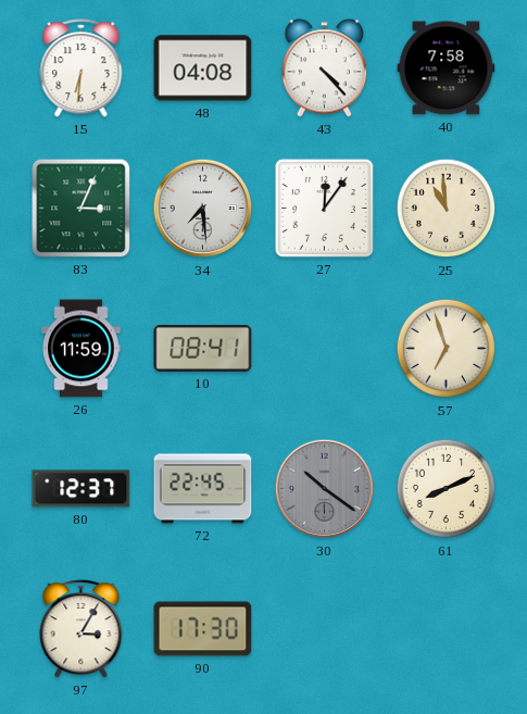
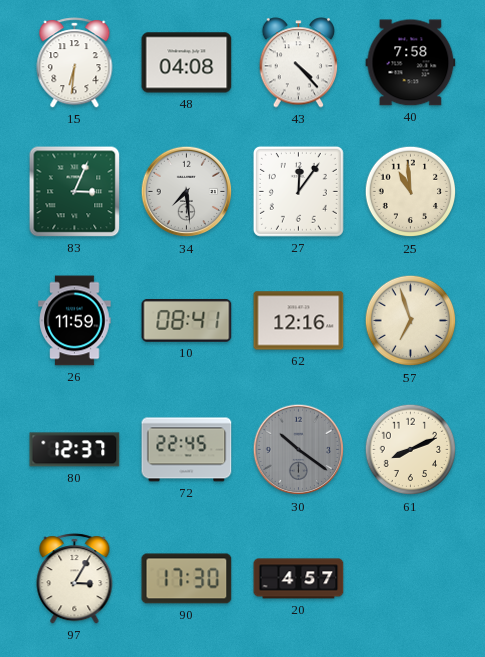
62: none -> 12:16 (299, 321)
20: none -> 4:57 (299, 579)
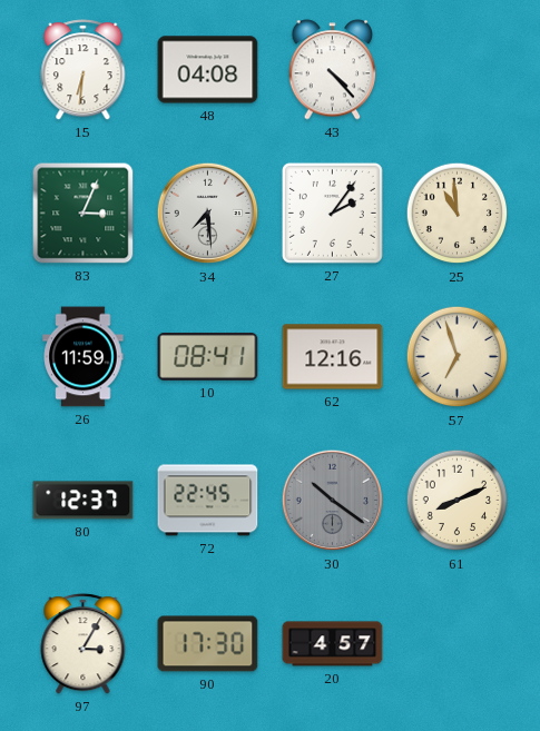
40: 7:58 -> none (411, 63)
27: 12:06 -> 2:06 (332, 213)
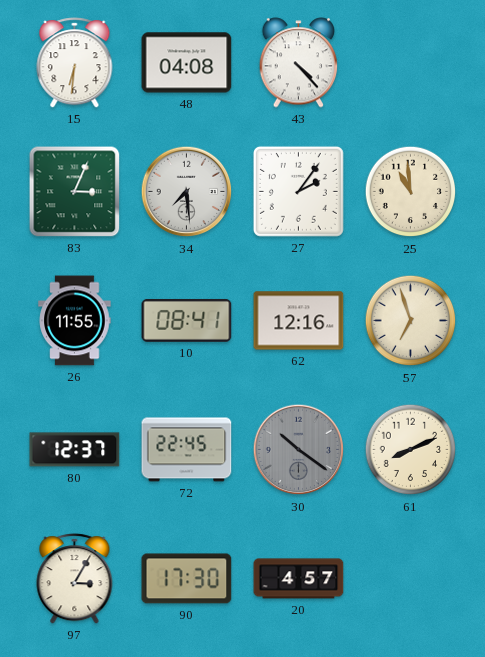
26: 11:59 -> 11:55 (75, 321)
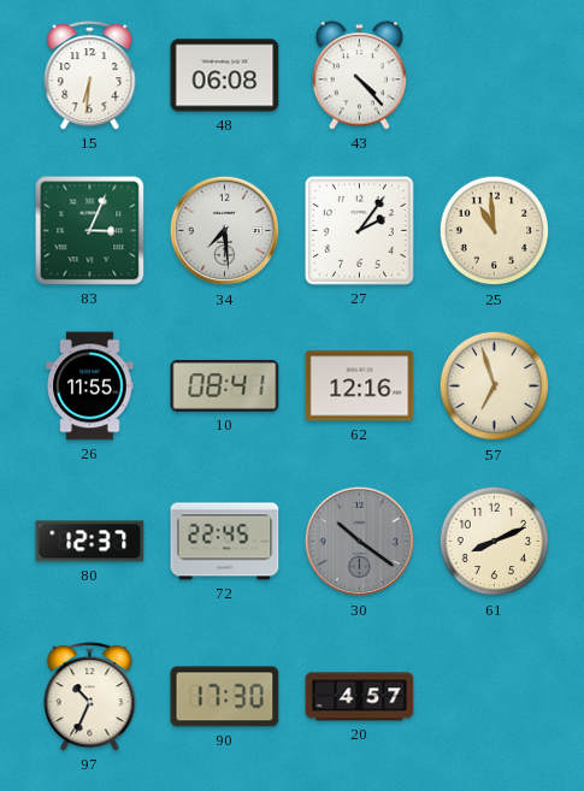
48: 04:08 -> 06:08 (225, 76)
97: 3:05 -> 10:34 (90, 697)
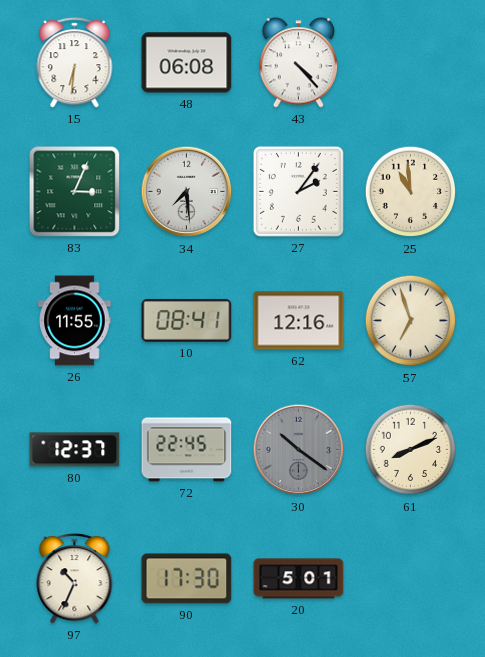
20: 4:57 -> 5:01 (299, 579)
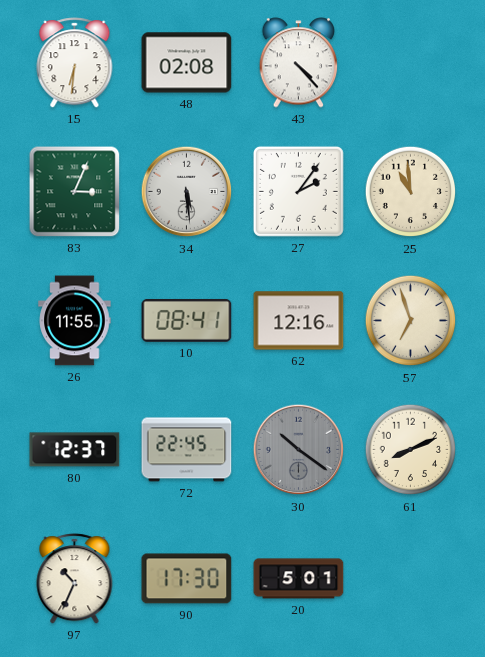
48: 06:08 -> 02:08 (187, 63)
34: 7:29 -> 5:29 (187, 192)
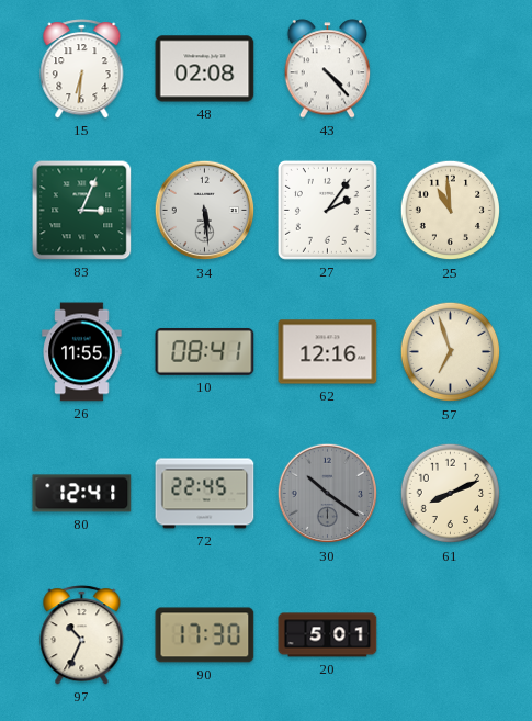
80: 12:37 -> 12:41 (82, 494)
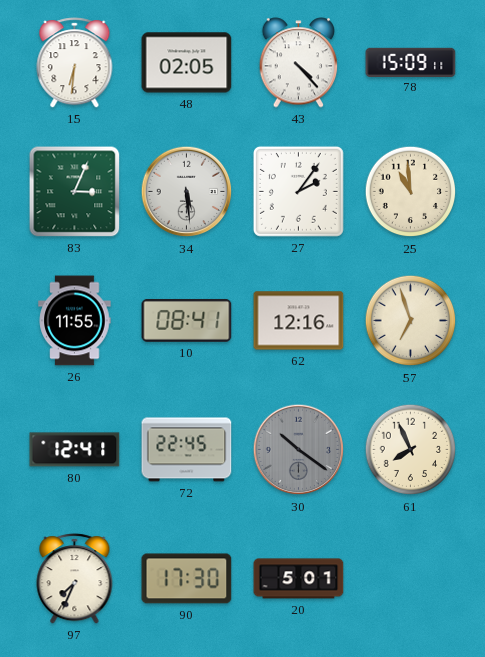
48: 02:08 -> 02:05 (187, 63)
78: none -> 15:09 (411, 62)
61: 8:11 -> 7:56 (411, 450)
97: 10:34 -> 7:34 (75, 579)
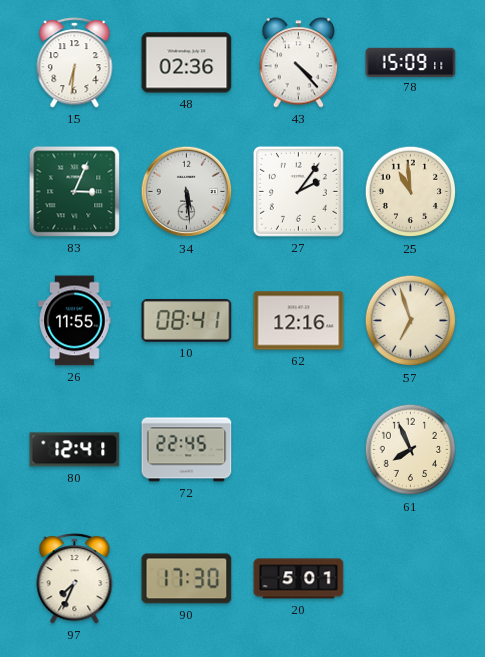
48: 02:05 -> 02:36 (187, 63)
30: 10:21 -> none (299, 450)
